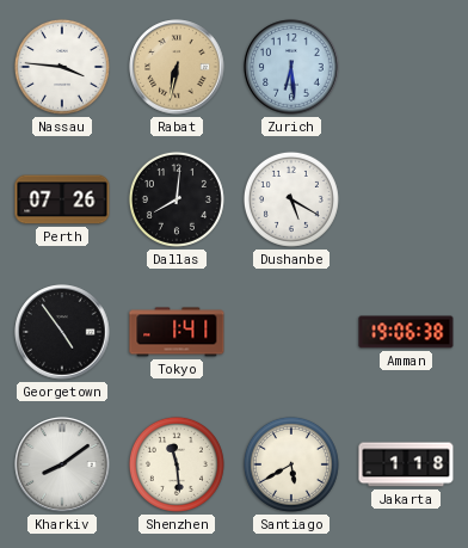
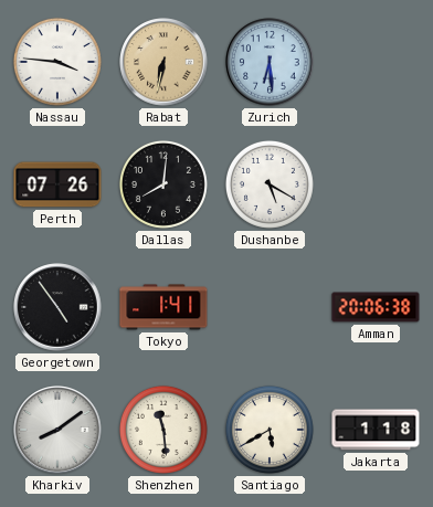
Amman: 19:06 -> 20:06 (376, 307)
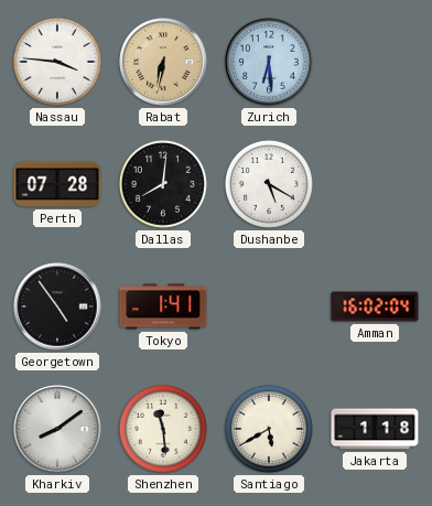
Perth: 07:26 -> 07:28 (57, 184)
Amman: 20:06 -> 16:02 (375, 306)
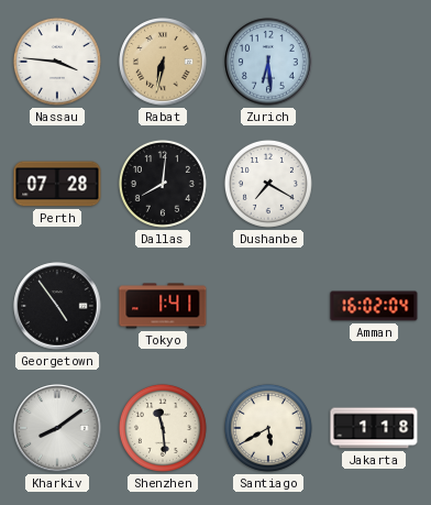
Dushanbe: 5:20 -> 7:20 (268, 184)
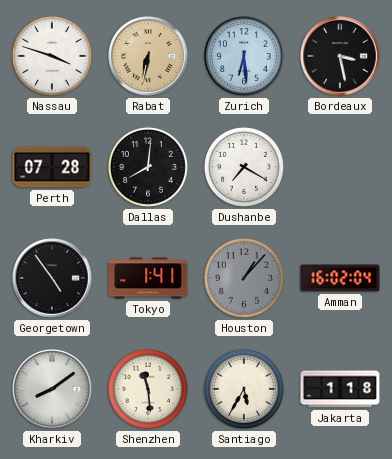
Nassau: 3:46 -> 3:48 (52, 56)
Bordeaux: none -> 3:28 (340, 56)
Houston: none -> 1:07 (244, 278)
Santiago: 5:40 -> 5:35 (244, 389)
